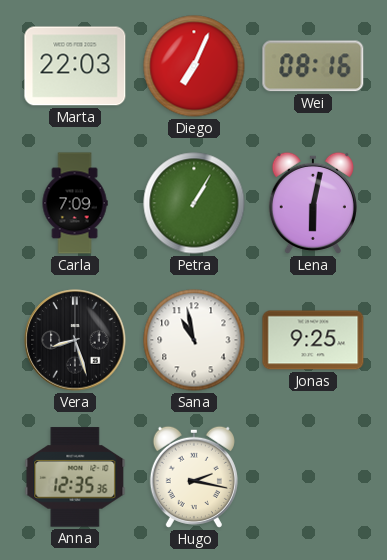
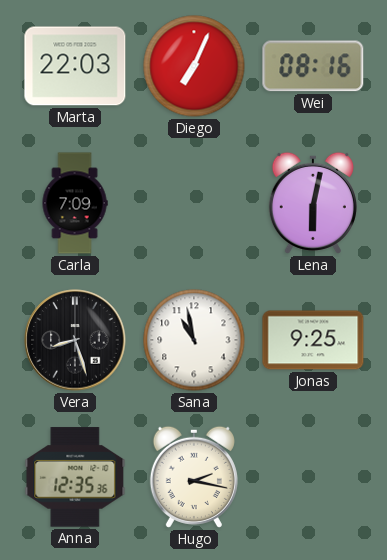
Petra: 1:05 -> none (194, 203)
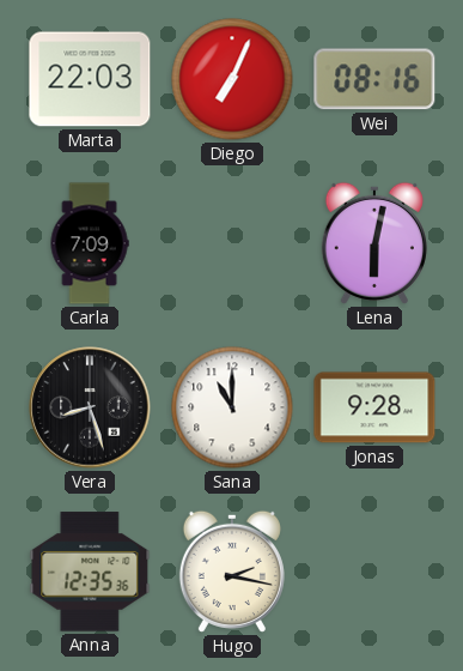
Sana: 10:58 -> 11:00 (232, 407)
Jonas: 9:25 -> 9:28 (374, 407)
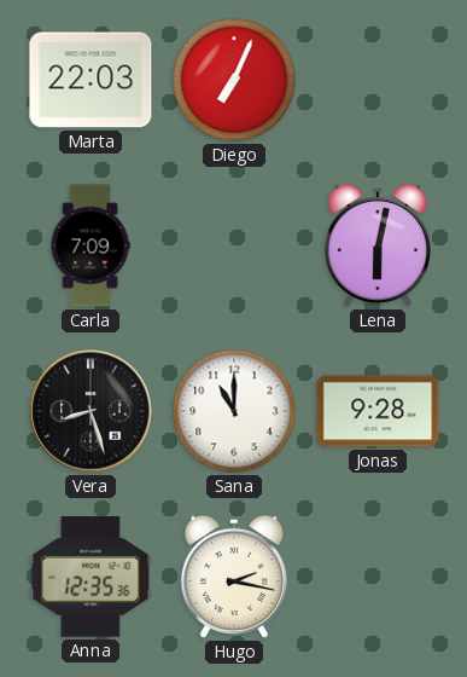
Wei: 08:16 -> none (374, 79)
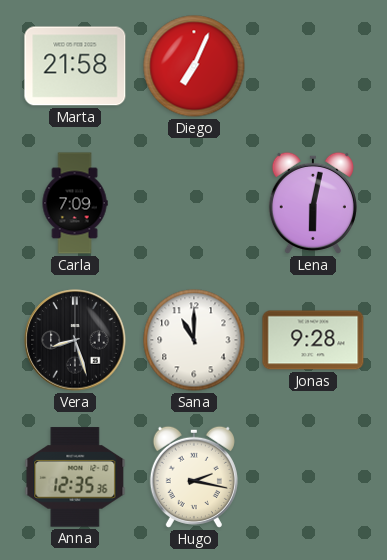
Marta: 22:03 -> 21:58 (75, 66)
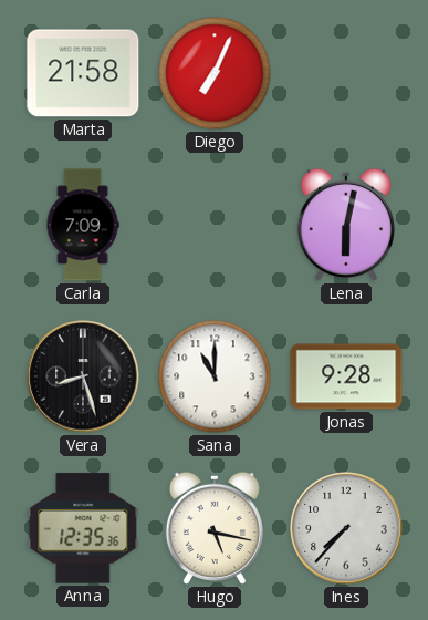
Hugo: 2:17 -> 5:17 (215, 528)
Ines: none -> 7:37 (346, 528)
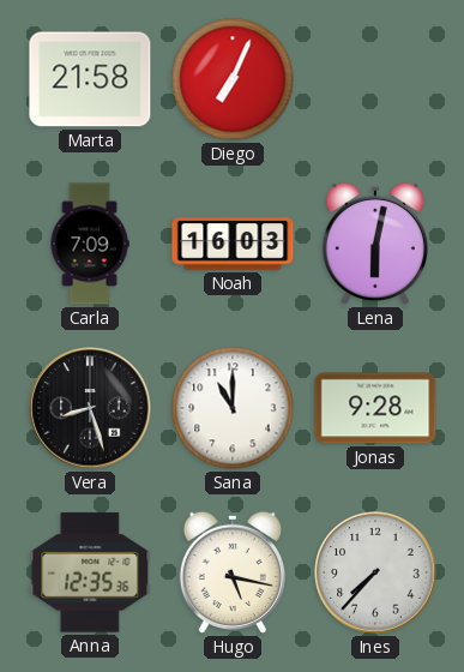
Noah: none -> 16:03 (233, 244)
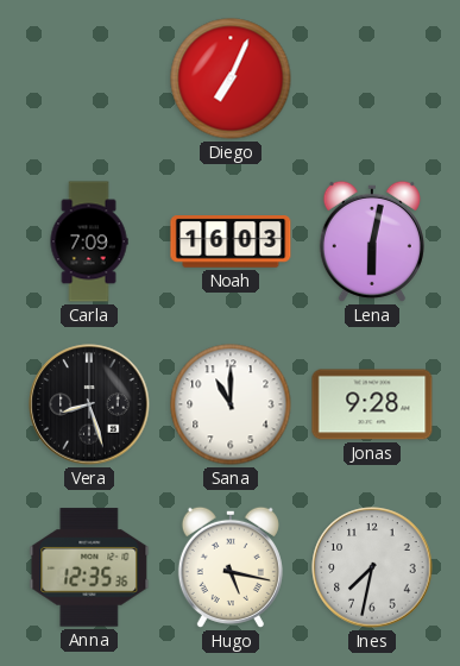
Marta: 21:58 -> none (90, 79)
Ines: 7:37 -> 7:32 (372, 567)
